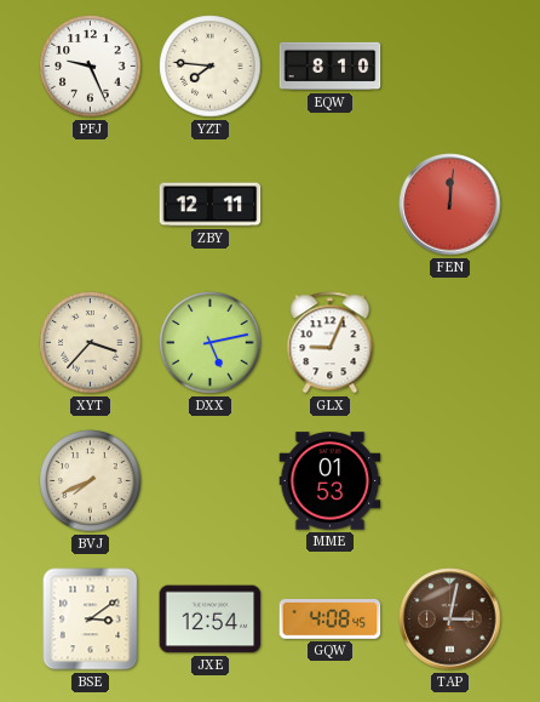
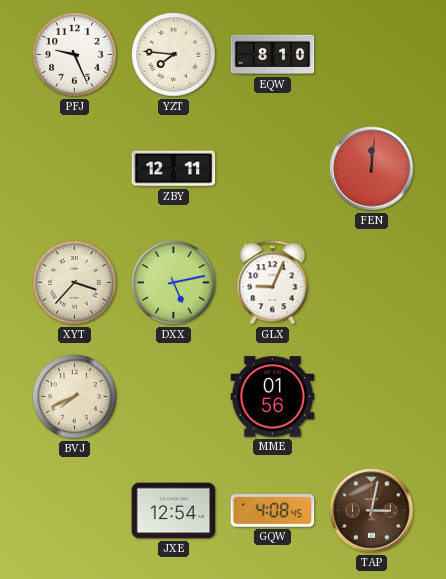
MME: 01:53 -> 01:56 (273, 397)
BSE: 3:09 -> none (91, 620)
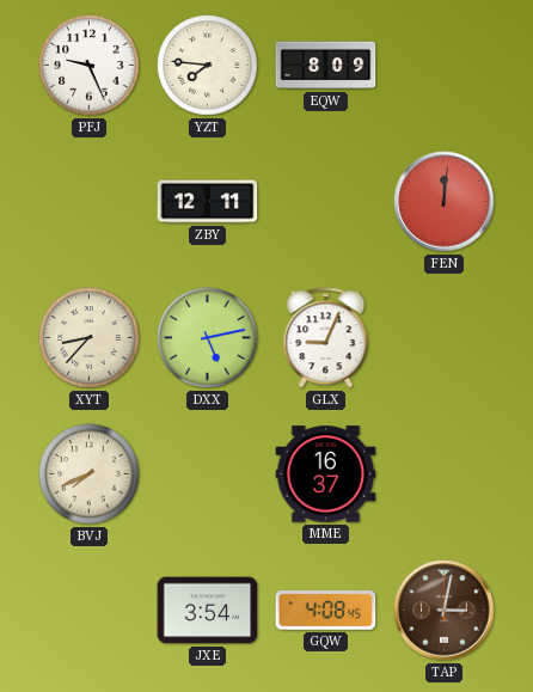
EQW: 8:10 -> 8:09 (326, 66)
XYT: 3:37 -> 8:37 (90, 338)
MME: 01:56 -> 16:37 (326, 474)
JXE: 12:54 -> 3:54 (208, 611)
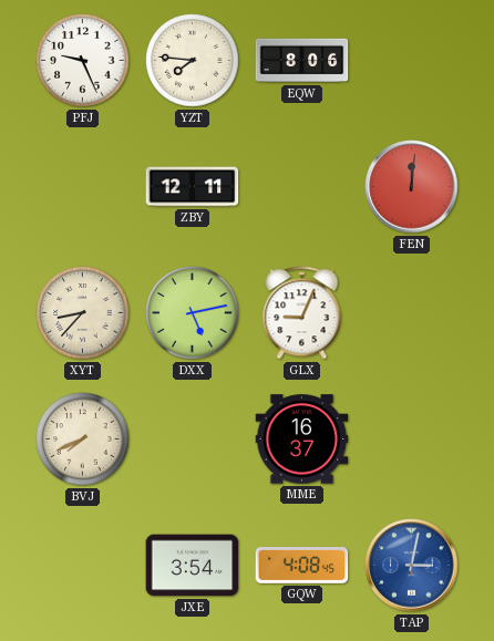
EQW: 8:09 -> 8:06 (302, 61)
TAP dial: brown -> blue (412, 566)
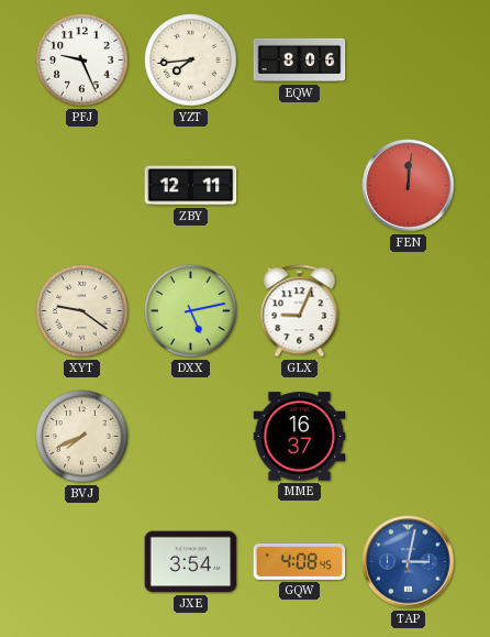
YZT: 7:46 -> 7:44 (191, 61)
XYT: 8:37 -> 9:21 (82, 311)
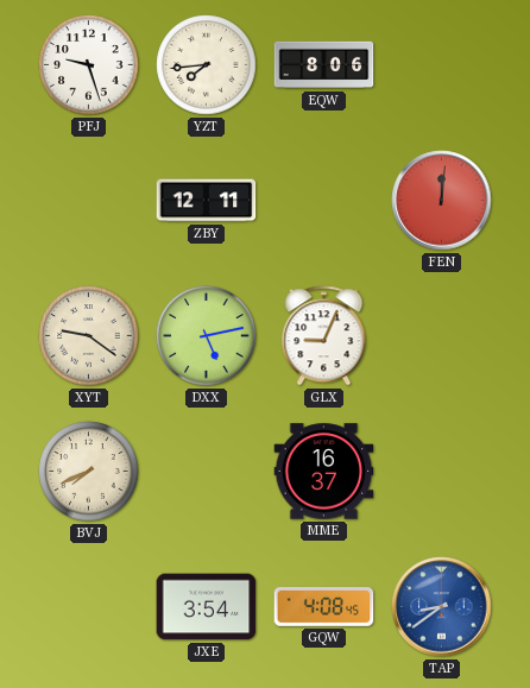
PFJ: 9:26 -> 9:27 (89, 65)
TAP: 3:02 -> 8:39 (442, 607)
